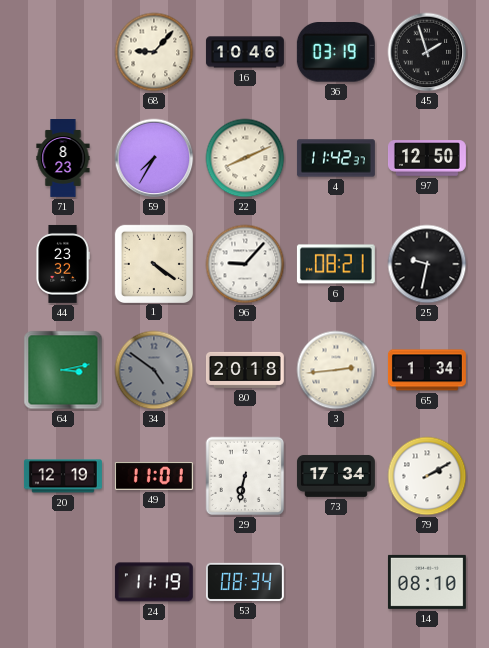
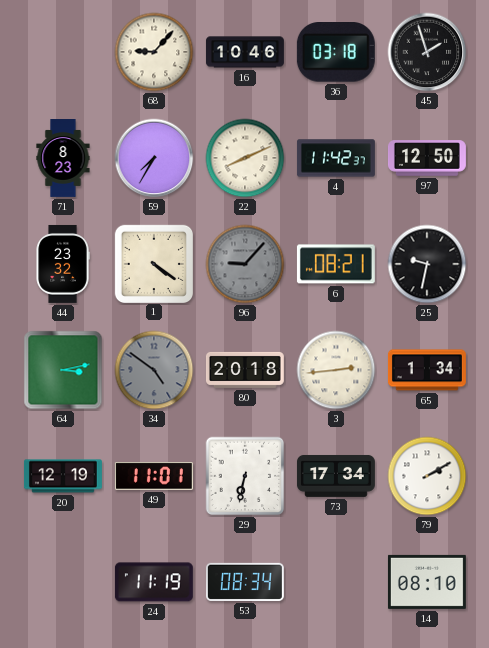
36: 03:19 -> 03:18 (336, 53)
96 dial: white -> grey (245, 264)
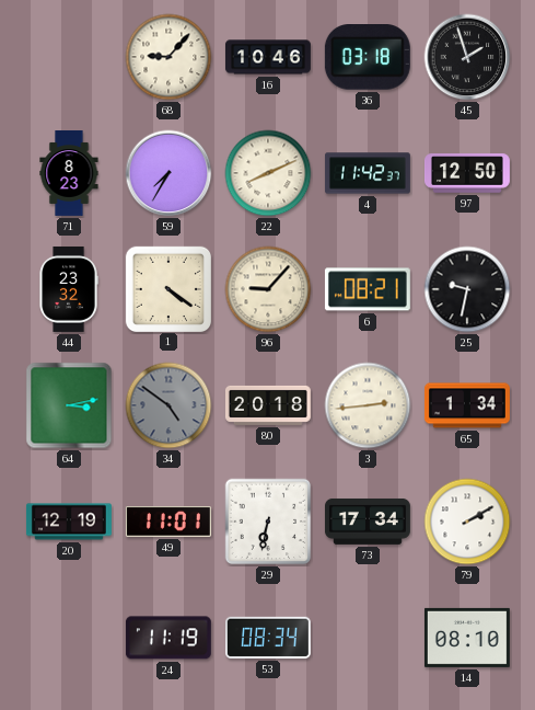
96 dial: grey -> cream (268, 289)
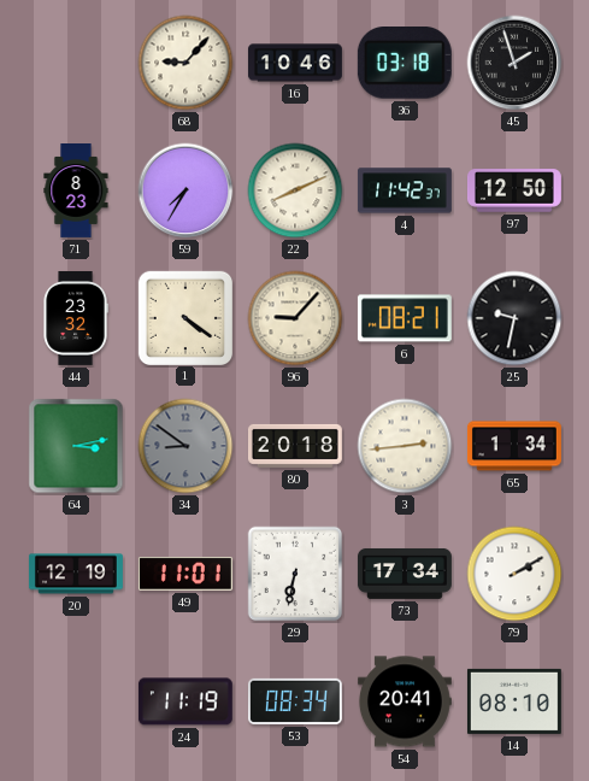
34: 4:51 -> 8:51 (185, 446)
54: none -> 20:41 (405, 701)
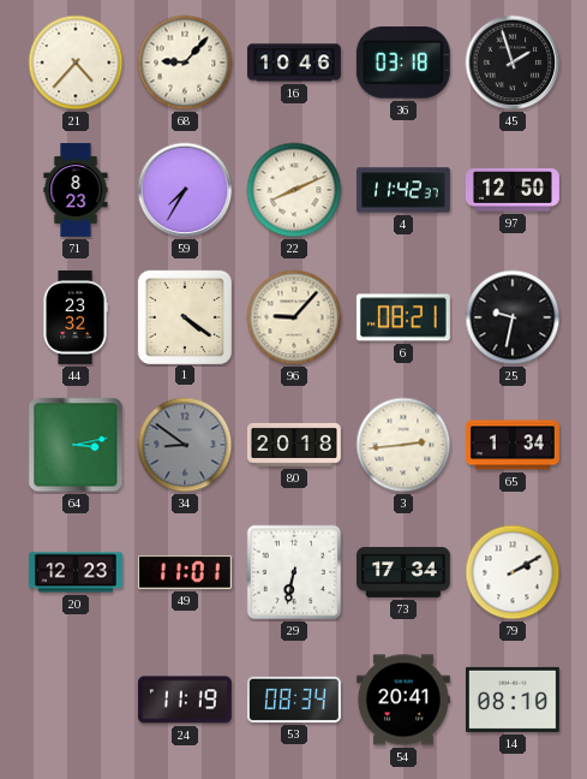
21: none -> 4:37 (76, 63)
20: 12:19 -> 12:23 (76, 572)
